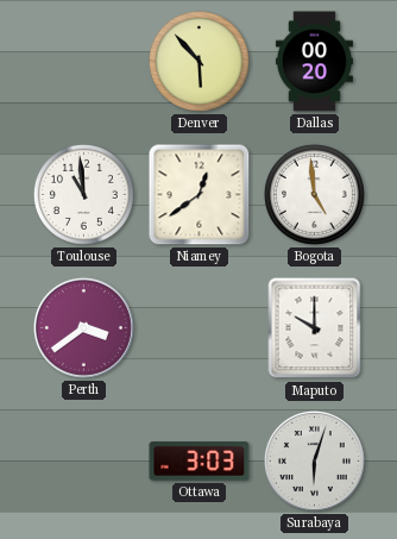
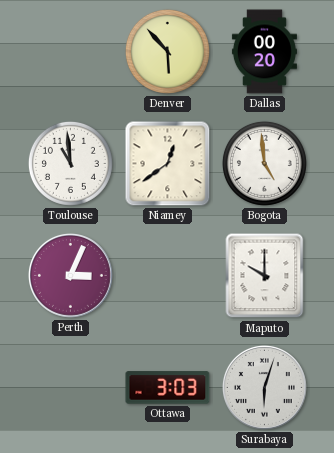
Perth: 3:39 -> 3:04 (70, 275)
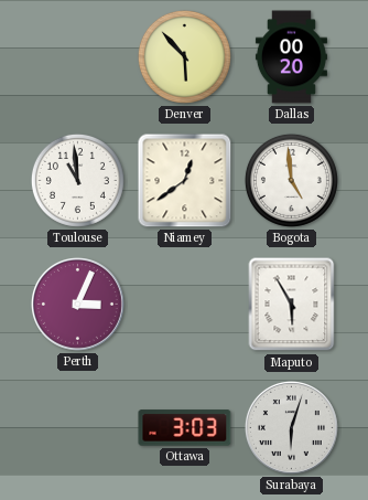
Maputo: 10:00 -> 5:55 (292, 305)
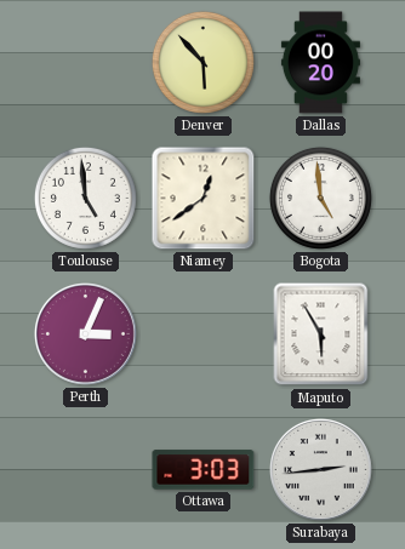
Toulouse: 10:59 -> 4:59 (85, 198)
Surabaya: 6:03 -> 2:44 (320, 469)
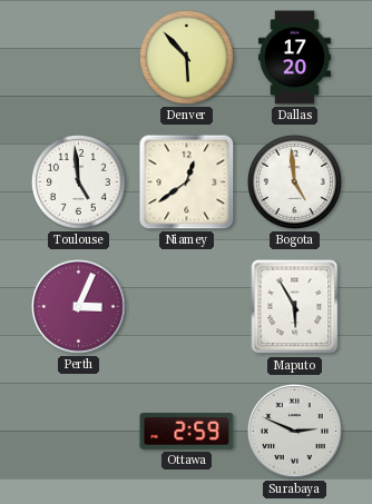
Dallas: 00:20 -> 17:20 (294, 58)
Ottawa: 3:03 -> 2:59 (187, 432)
Surabaya: 2:44 -> 2:49 (294, 431)
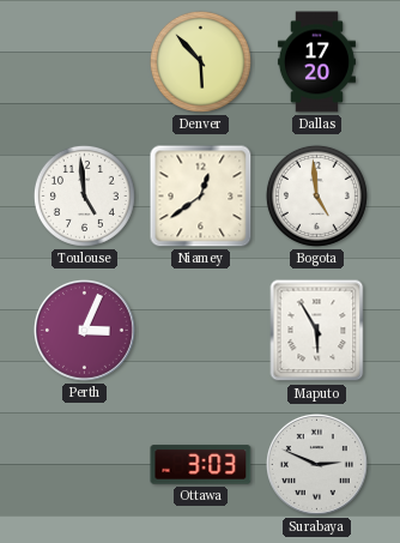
Ottawa: 2:59 -> 3:03 (201, 465)
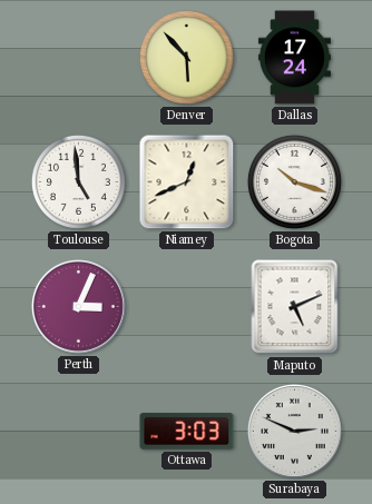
Dallas: 17:20 -> 17:24 (294, 58)
Niamey: 12:39 -> 12:41 (187, 182)
Bogota: 4:59 -> 10:18 (294, 181)
Maputo: 5:55 -> 5:11 (295, 307)
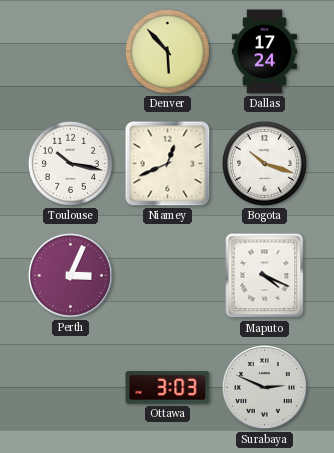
Toulouse: 4:59 -> 10:17 (70, 163)
Maputo: 5:11 -> 4:19 (265, 276)
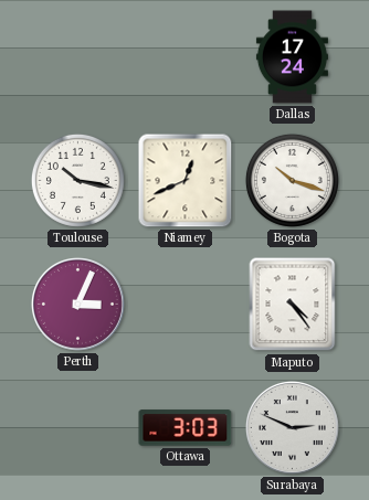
Denver: 5:53 -> none (167, 51)
Maputo: 4:19 -> 4:24 (293, 305)
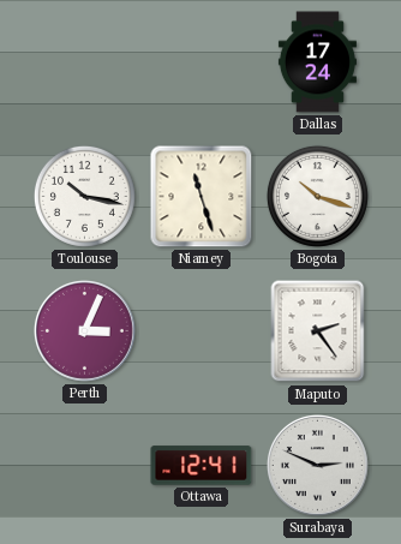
Niamey: 12:41 -> 11:27 (202, 197)
Maputo: 4:24 -> 2:24 (318, 331)
Ottawa: 3:03 -> 12:41 (202, 466)
